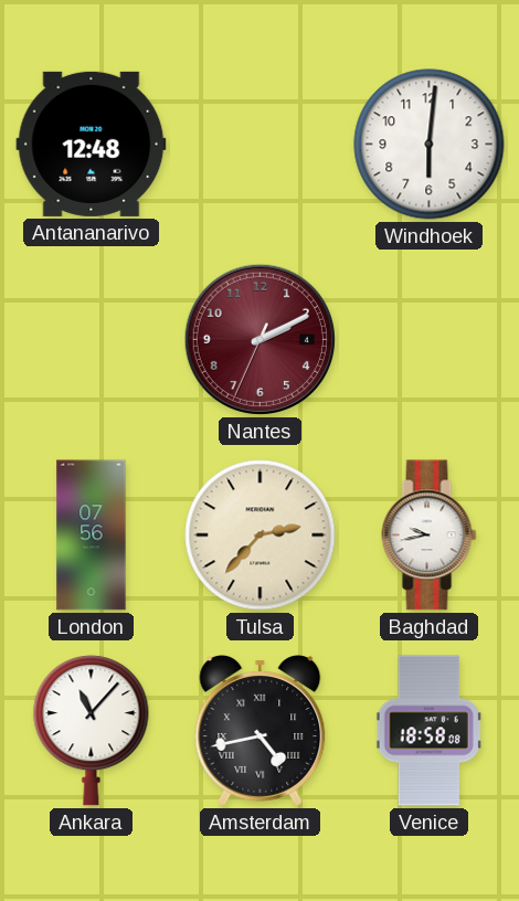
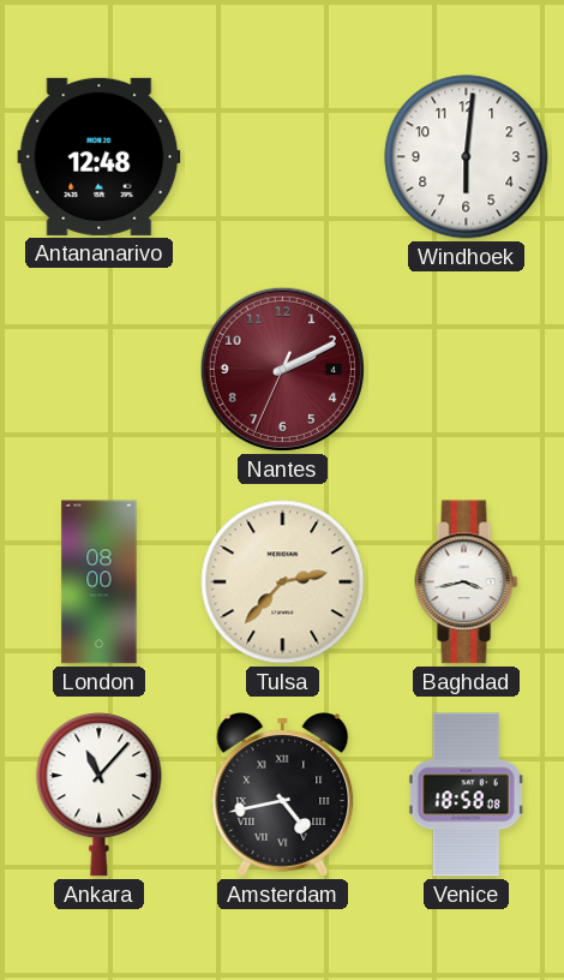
London: 07:56 -> 08:00 (100, 582)
Baghdad: 9:43 -> 3:43 (467, 582)
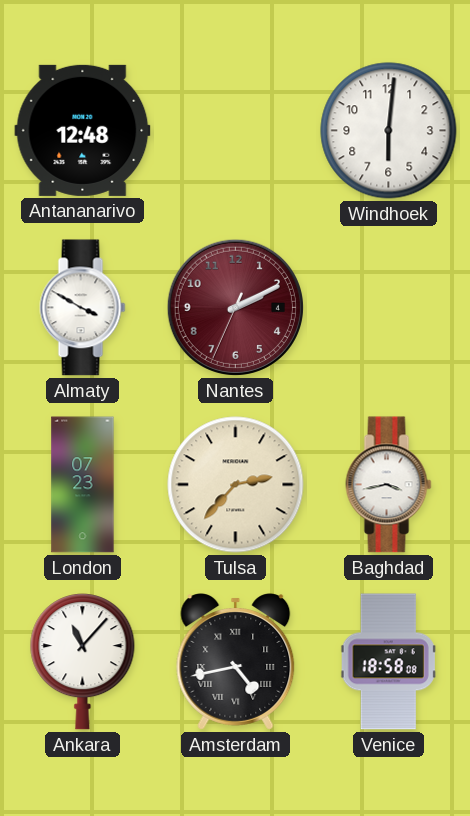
Almaty: none -> 3:50 (83, 308)
London: 08:00 -> 07:23 (83, 485)
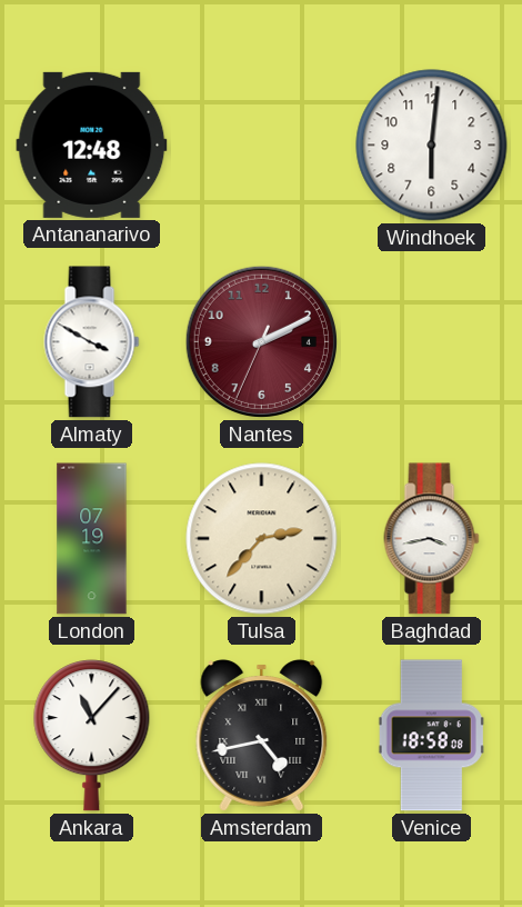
London: 07:23 -> 07:19 (92, 539)
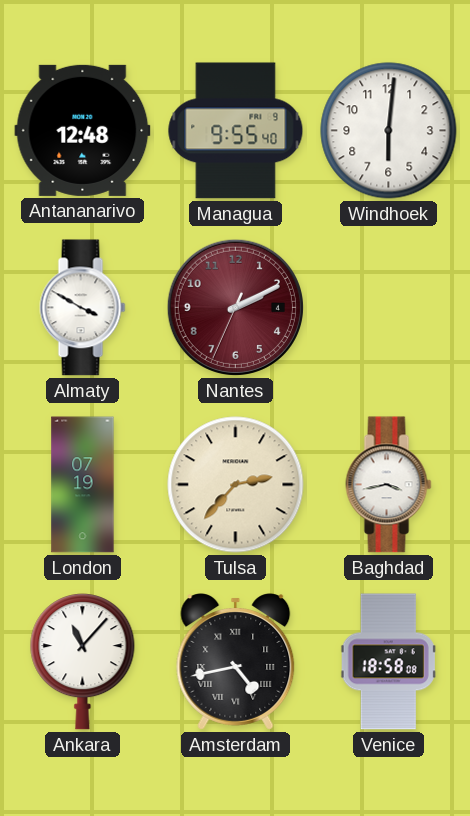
Managua: none -> 9:55 (236, 131)
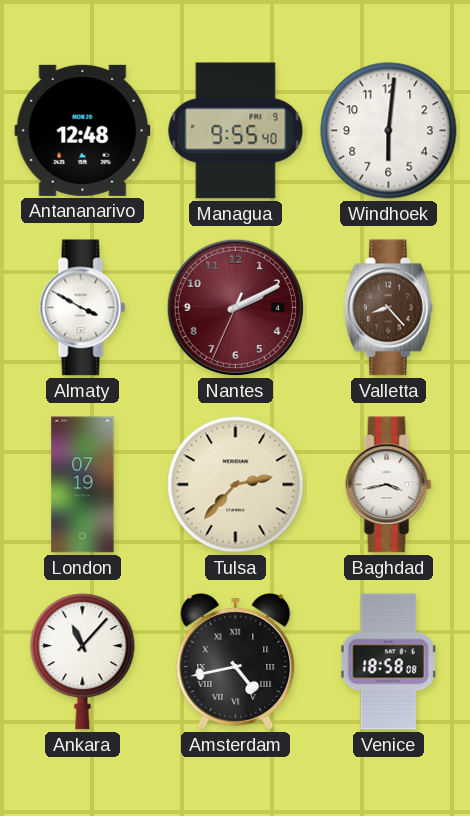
Valletta: none -> 8:23 (388, 308)
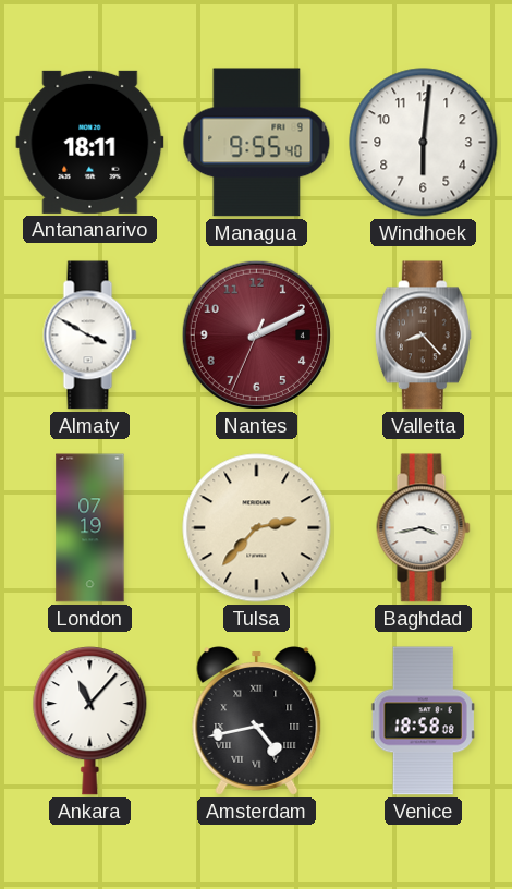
Antananarivo: 12:48 -> 18:11 (90, 142)
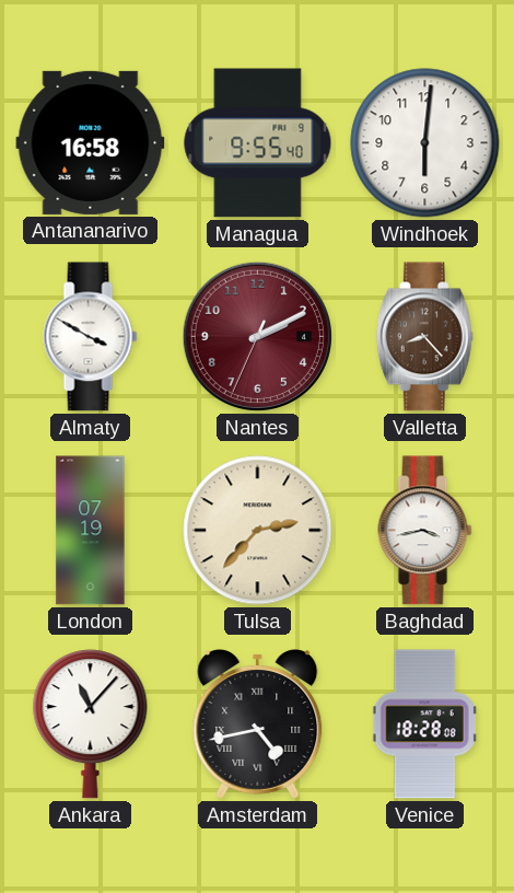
Antananarivo: 18:11 -> 16:58 (91, 142)
Venice: 18:58 -> 18:28 (425, 724)
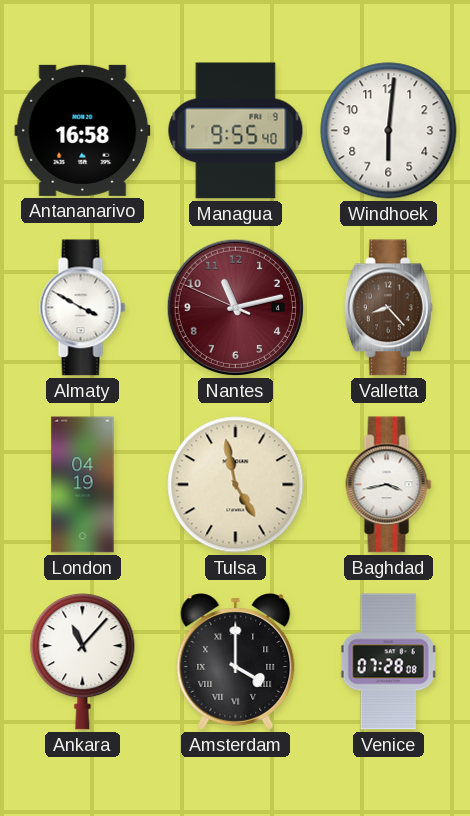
Nantes: 2:10 -> 11:12 (235, 307)
London: 07:19 -> 04:19 (83, 485)
Tulsa: 2:37 -> 4:58 (236, 485)
Amsterdam: 4:43 -> 4:00 (236, 662)
Venice: 18:28 -> 07:28 (389, 662)
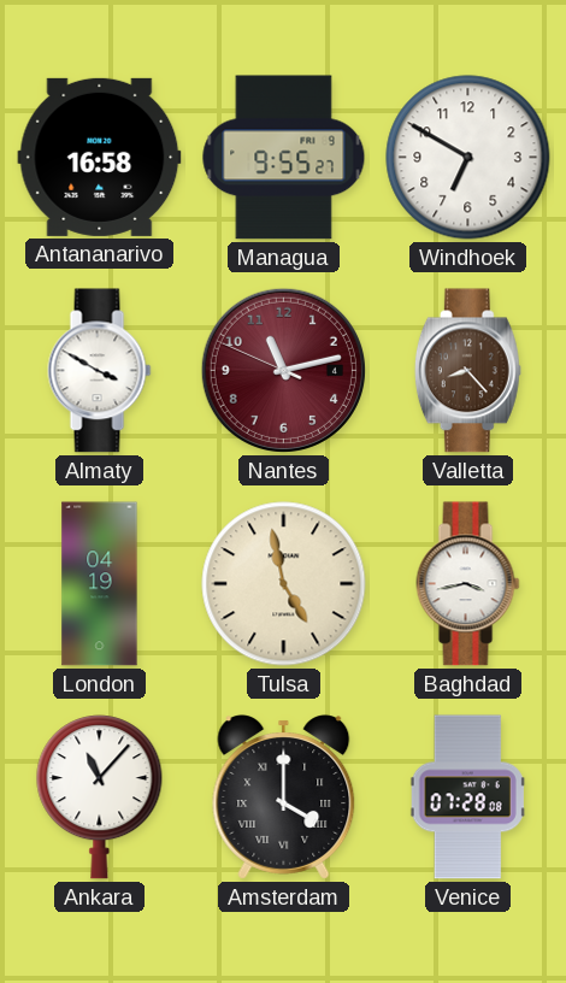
Managua: 9:55:40 -> 9:55:27 (284, 158)
Windhoek: 6:01 -> 6:50 (468, 158)
